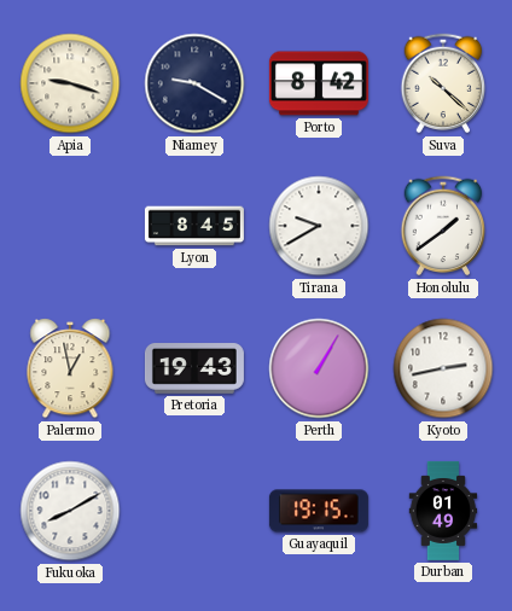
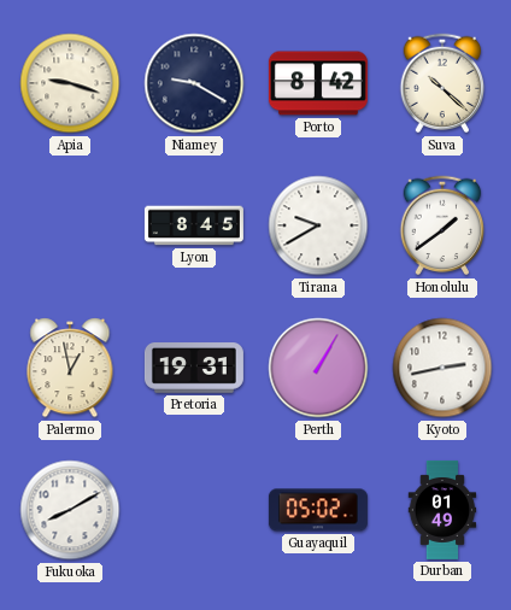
Pretoria: 19:43 -> 19:31 (194, 368)
Guayaquil: 19:15 -> 05:02 (318, 510)
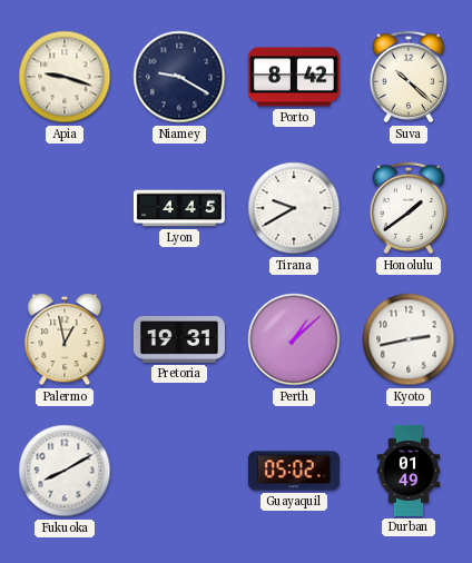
Lyon: 8:45 -> 4:45 (179, 208)
Perth: 1:05 -> 1:08 (294, 339)
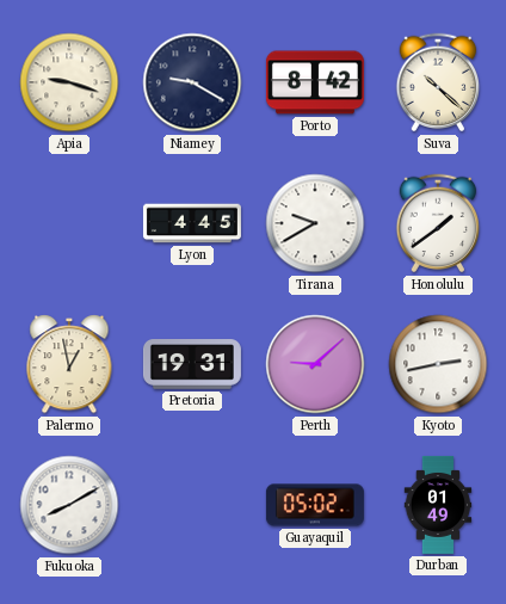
Perth: 1:08 -> 9:08 (315, 364)
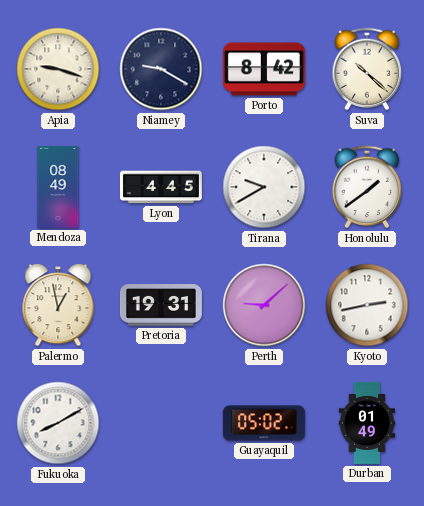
Mendoza: none -> 08:49 (58, 187)
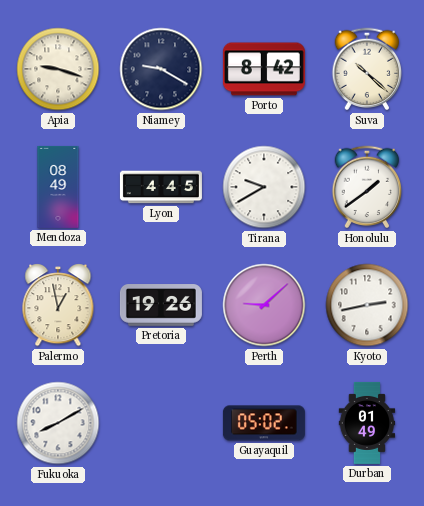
Pretoria: 19:31 -> 19:26 (161, 305)
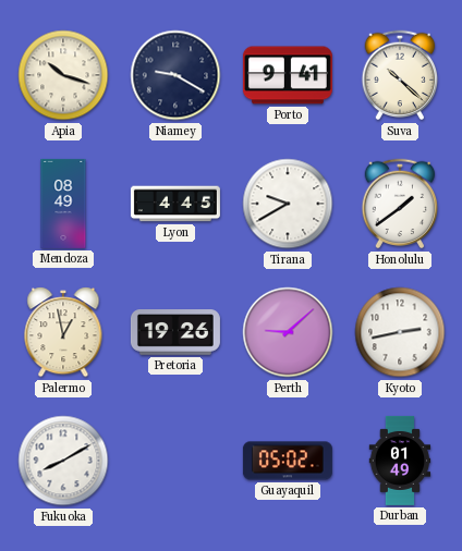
Apia: 9:18 -> 10:18 (63, 75)
Porto: 8:42 -> 9:41 (288, 75)
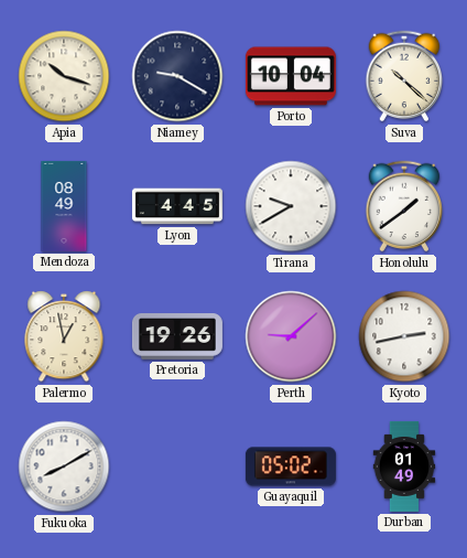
Porto: 9:41 -> 10:04 (291, 76)
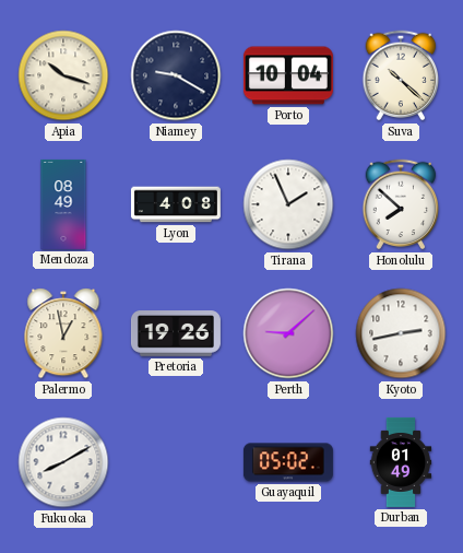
Lyon: 4:45 -> 4:08 (176, 204)
Tirana: 9:40 -> 1:56 (288, 204)
Honolulu: 1:39 -> 7:52 (401, 204)
